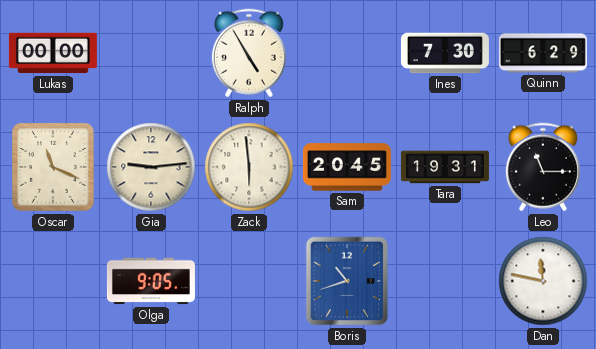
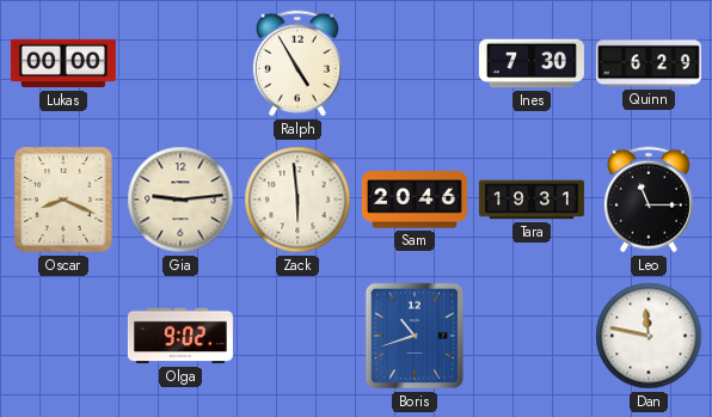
Oscar: 11:19 -> 8:19 (65, 201)
Sam: 20:45 -> 20:46 (415, 200)
Olga: 9:05 -> 9:02 (180, 336)
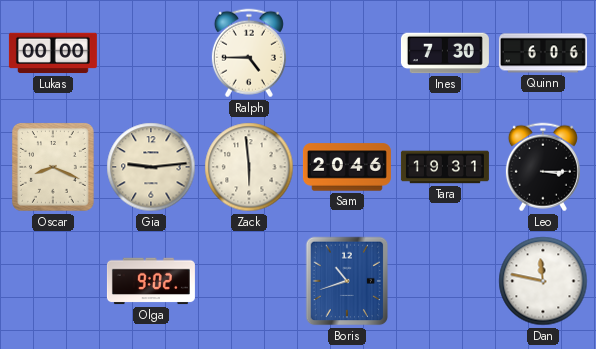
Ralph: 4:55 -> 4:45 (249, 53)
Quinn: 6:29 -> 6:06 (543, 53)
Leo: 11:15 -> 3:15 (543, 167)
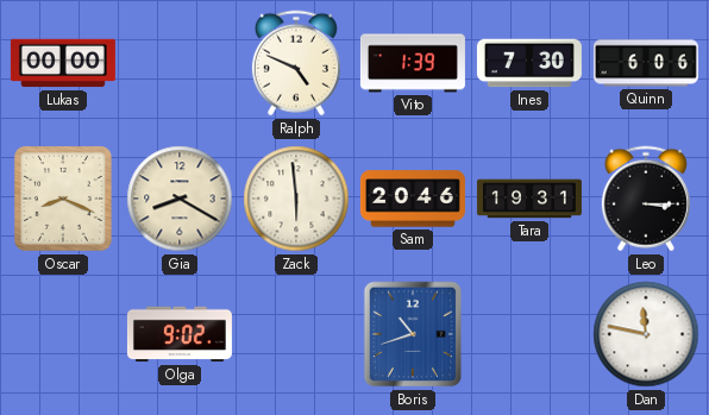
Ralph: 4:45 -> 4:49 (296, 63)
Vito: none -> 1:39 (413, 63)
Gia: 9:14 -> 8:20 (180, 199)
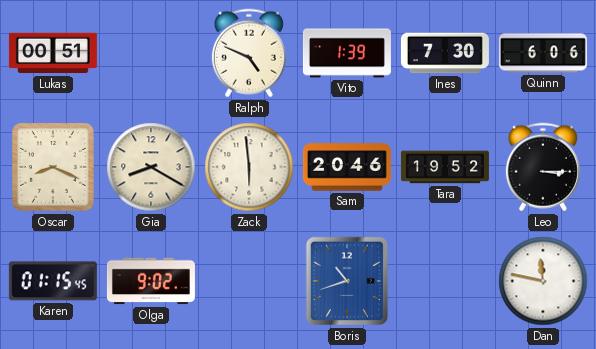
Lukas: 00:00 -> 00:51 (53, 53)
Tara: 19:31 -> 19:52 (445, 167)
Karen: none -> 01:15 (53, 281)
